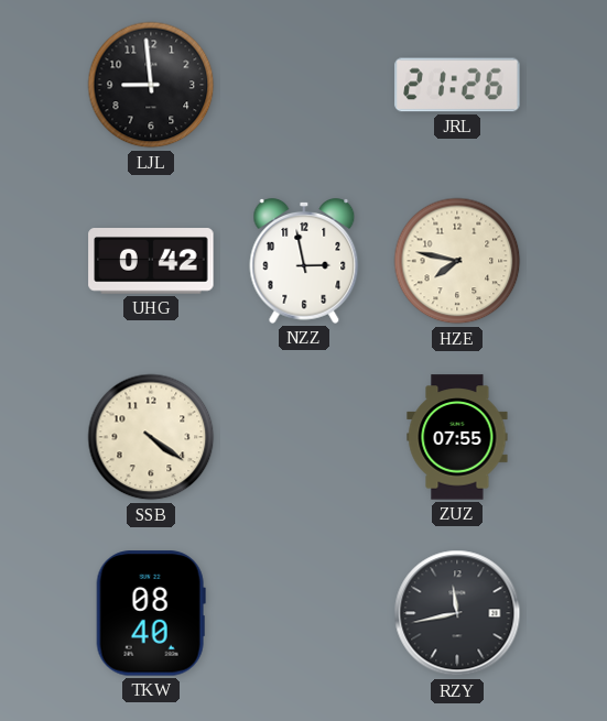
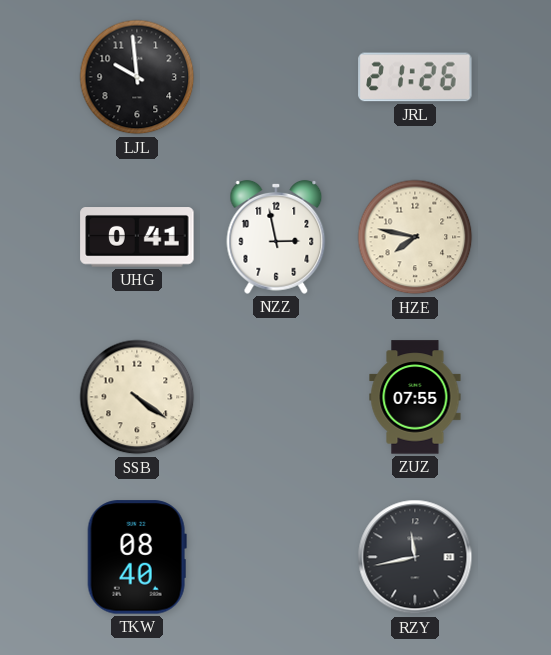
LJL: 8:59 -> 9:59 (137, 77)
UHG: 0:42 -> 0:41 (137, 237)
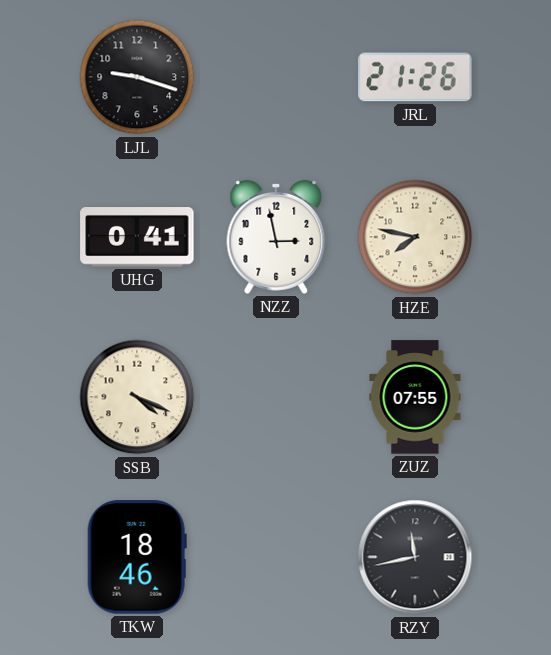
LJL: 9:59 -> 9:18 (137, 77)
SSB: 4:21 -> 4:19 (137, 397)
TKW: 08:40 -> 18:46 (137, 557)
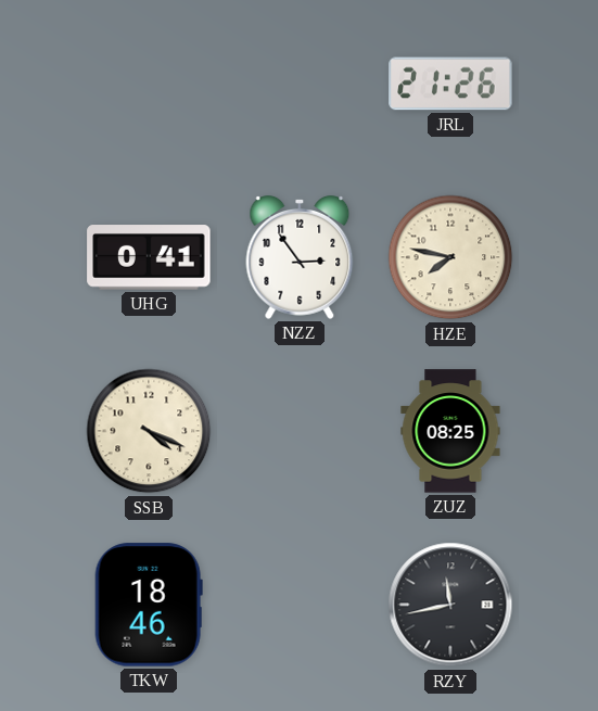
LJL: 9:18 -> none (137, 77)
NZZ: 2:58 -> 2:54 (300, 257)
ZUZ: 07:55 -> 08:25 (450, 431)
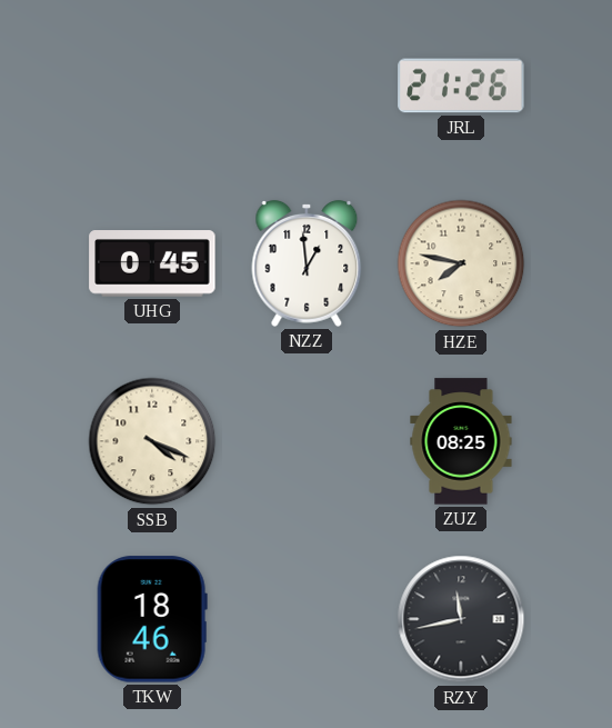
UHG: 0:41 -> 0:45 (152, 263)
NZZ: 2:54 -> 12:59 (307, 263)
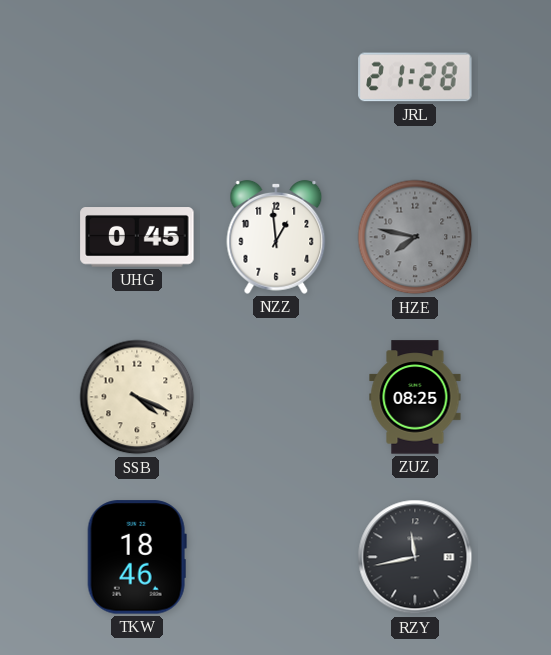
JRL: 21:26 -> 21:28 (415, 77)
HZE dial: cream -> grey (415, 237)
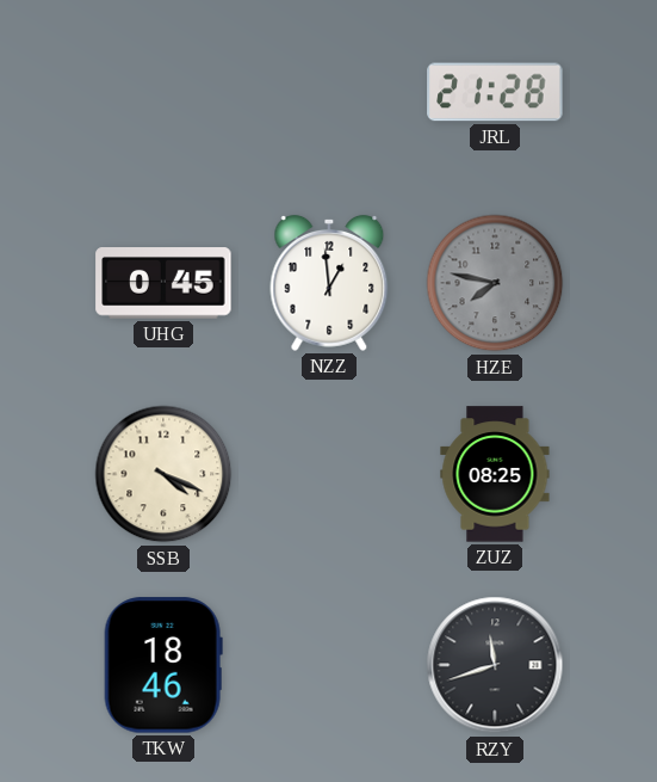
RZY: 11:43 -> 11:42 (495, 665)
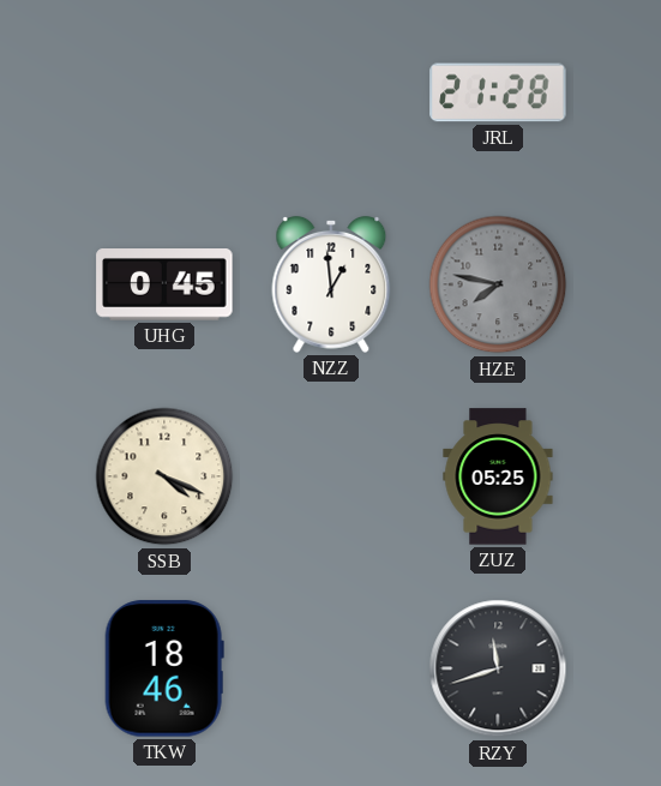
ZUZ: 08:25 -> 05:25 (498, 476)
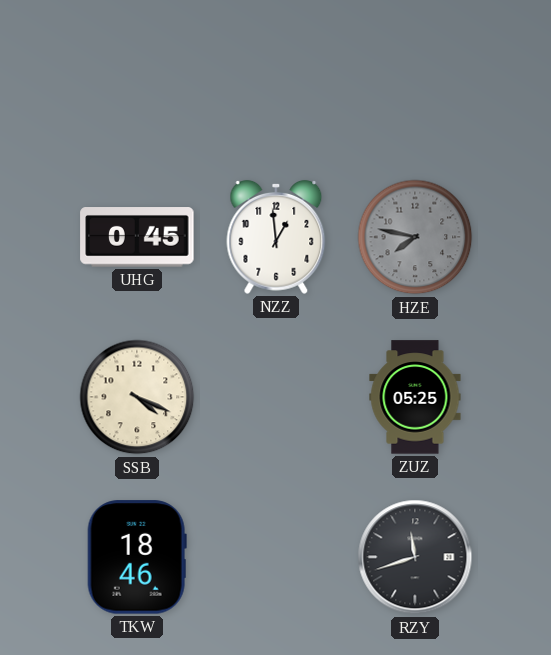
JRL: 21:28 -> none (498, 92)
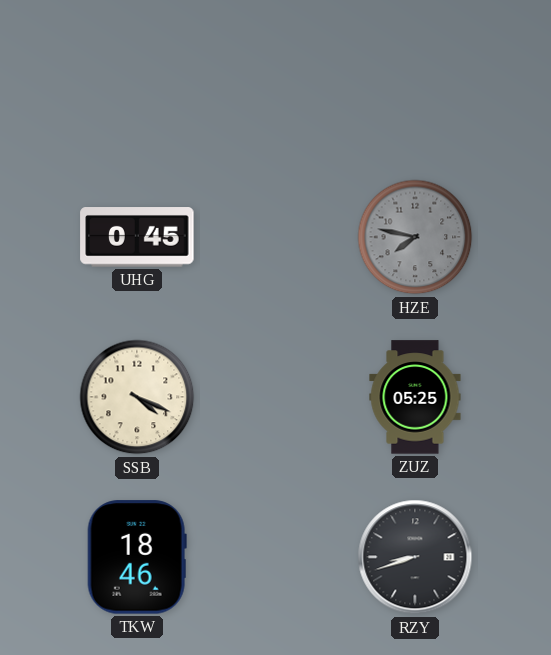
NZZ: 12:59 -> none (276, 237)
RZY: 11:42 -> 8:42 (415, 557)
